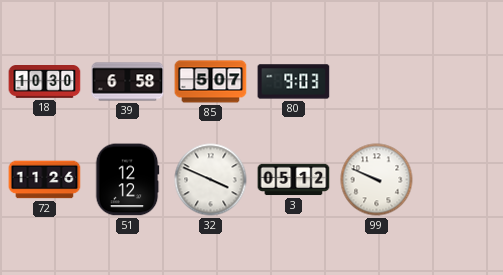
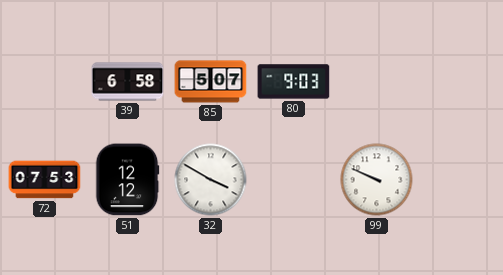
18: 10:30 -> none (45, 82)
72: 11:26 -> 07:53 (45, 180)
32: 3:49 -> 3:50 (211, 180)
3: 05:12 -> none (294, 180)
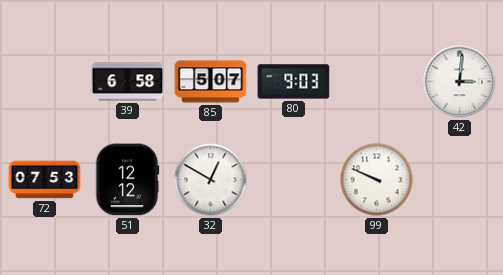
42: none -> 3:01 (460, 82)
32: 3:50 -> 12:50 (211, 180)
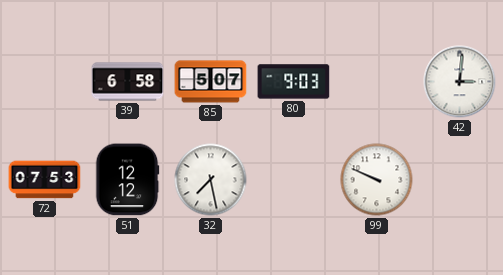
32: 12:50 -> 7:28 (211, 180)
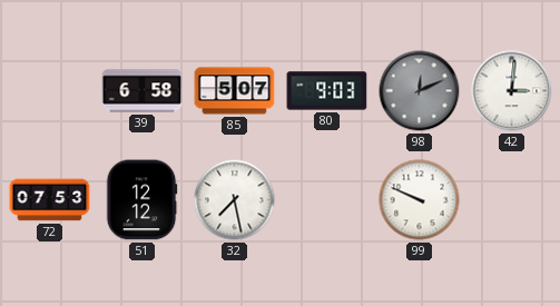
98: none -> 12:11 (420, 91)
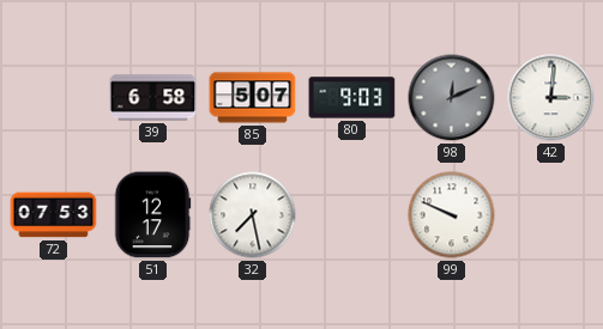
51: 12:12 -> 12:17 (152, 215)
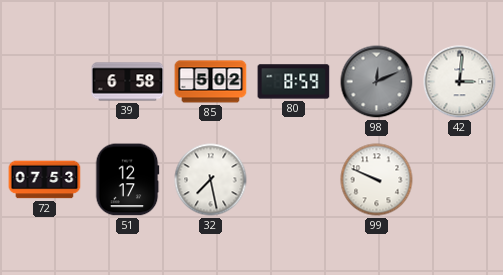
85: 5:07 -> 5:02 (211, 82)
80: 9:03 -> 8:59 (294, 82)
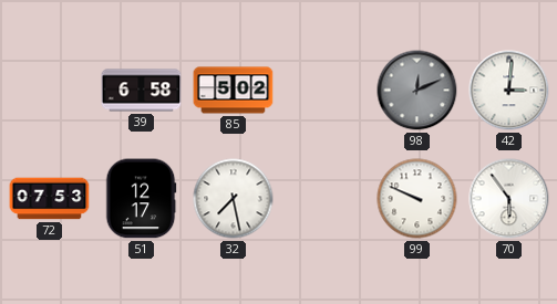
80: 8:59 -> none (294, 82)
70: none -> 5:54 (509, 199)
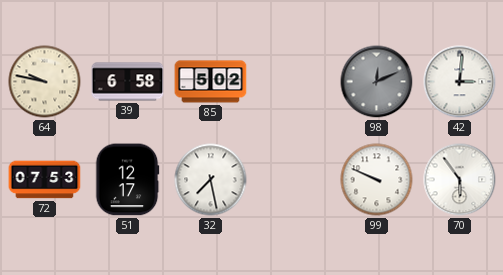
64: none -> 9:47 (45, 82)
